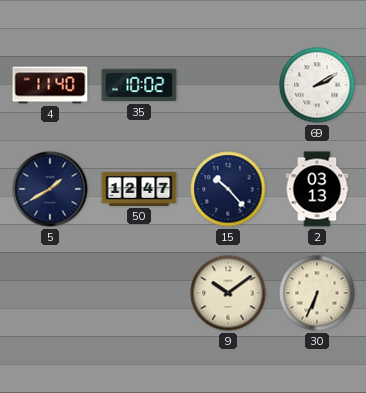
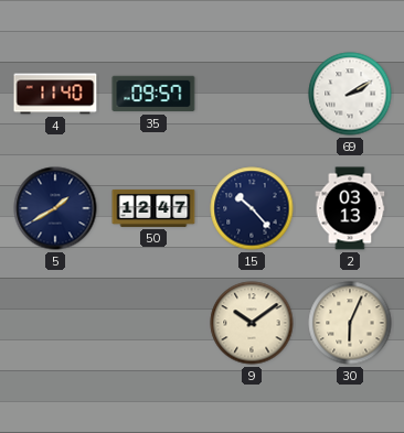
35: 10:02 -> 09:57 (153, 94)
30: 6:34 -> 6:04 (350, 323)
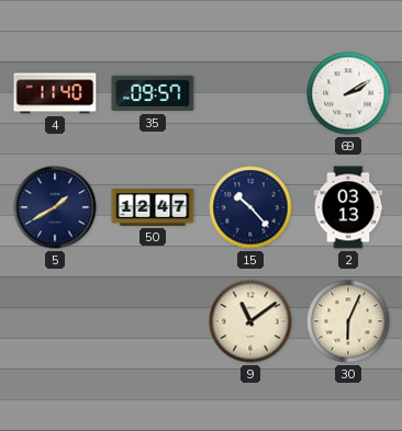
9: 10:09 -> 11:09 (250, 321)
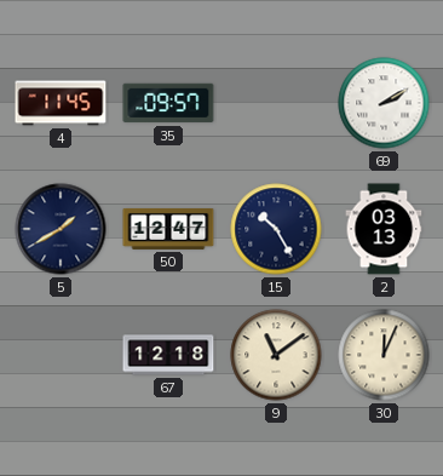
4: 11:40 -> 11:45 (61, 103)
15: 10:23 -> 10:25 (276, 229)
67: none -> 12:18 (168, 355)
30: 6:04 -> 12:04 (384, 355)
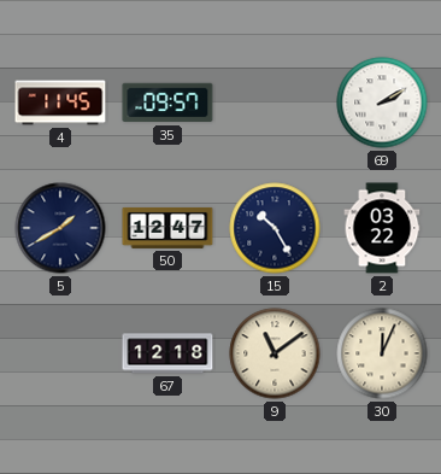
2: 03:13 -> 03:22 (382, 228)
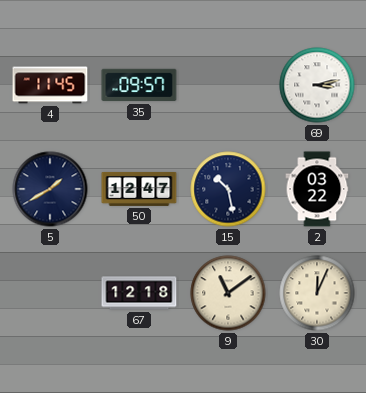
69: 2:10 -> 3:13 (317, 85)
15: 10:25 -> 10:28 (228, 189)
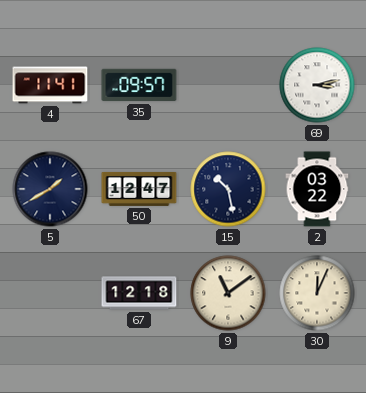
4: 11:45 -> 11:41 (50, 85)
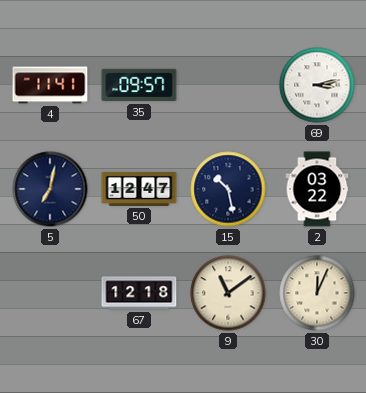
5: 1:40 -> 7:02 (50, 189)
